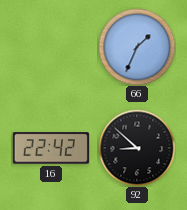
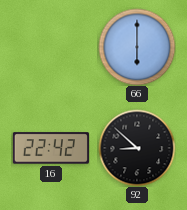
66: 1:34 -> 6:00 (137, 47)
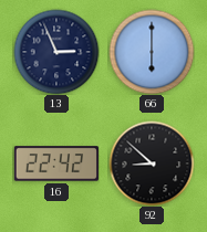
13: none -> 2:56 (56, 52)
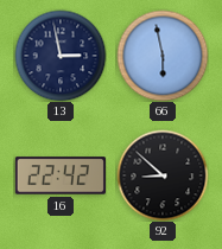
13: 2:56 -> 2:58 (61, 56)
66: 6:00 -> 5:58 (163, 56)
